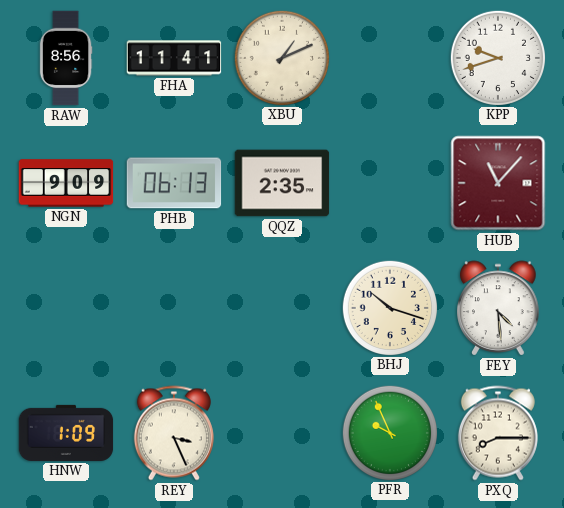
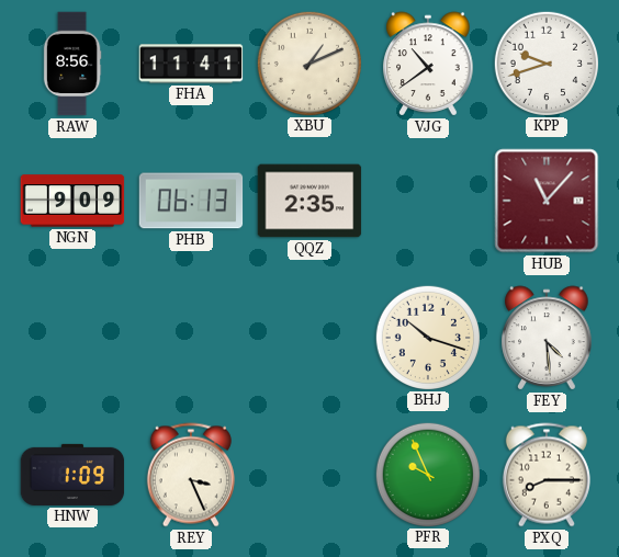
VJG: none -> 10:39 (428, 64)
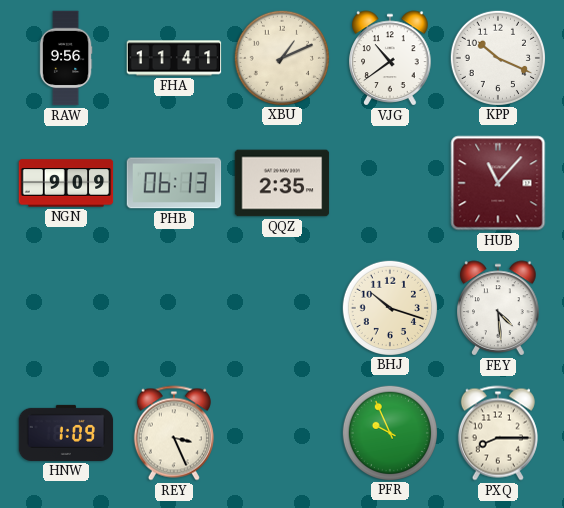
RAW: 8:56 -> 9:56 (66, 58)
KPP: 9:42 -> 10:19 (497, 57)
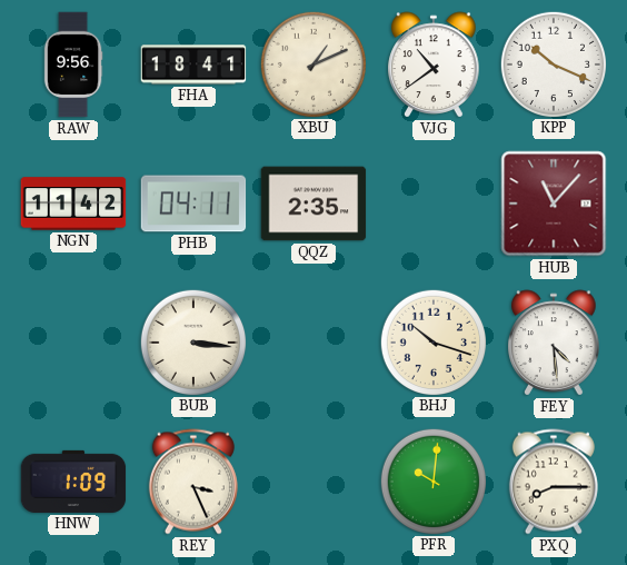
FHA: 11:41 -> 18:41 (193, 65)
NGN: 9:09 -> 11:42 (73, 204)
PHB: 06:13 -> 04:11 (193, 204)
BUB: none -> 3:16 (192, 341)
PFR: 9:56 -> 10:01 (432, 480)
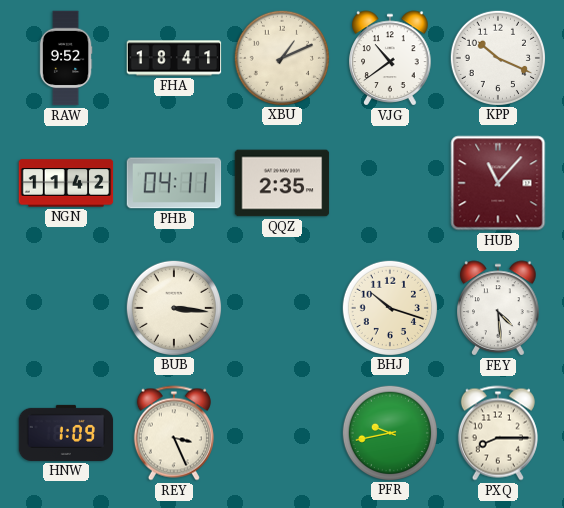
RAW: 9:56 -> 9:52 (66, 58)
PFR: 10:01 -> 9:43 (389, 432)
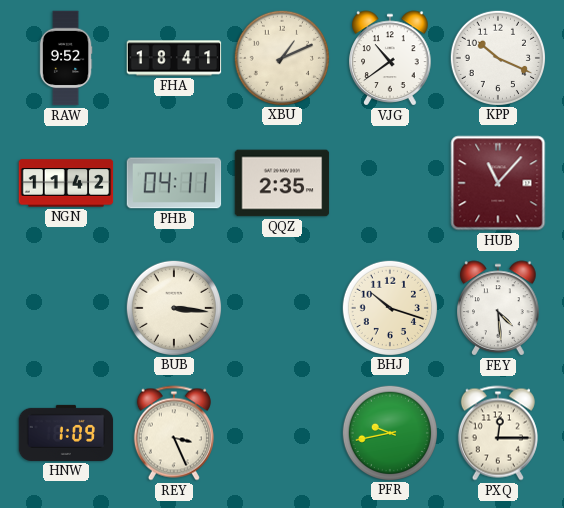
PXQ: 8:15 -> 12:15 (498, 433)
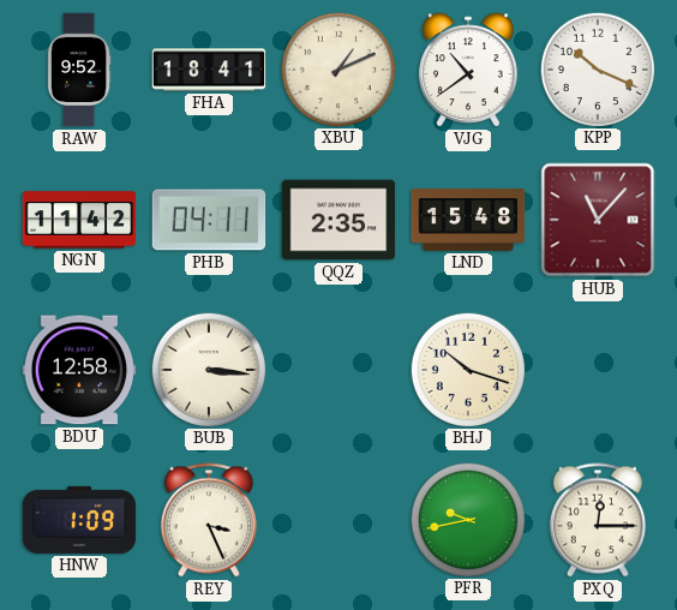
LND: none -> 15:48 (468, 220)
BDU: none -> 12:58 (79, 370)
FEY: 4:29 -> none (498, 308)
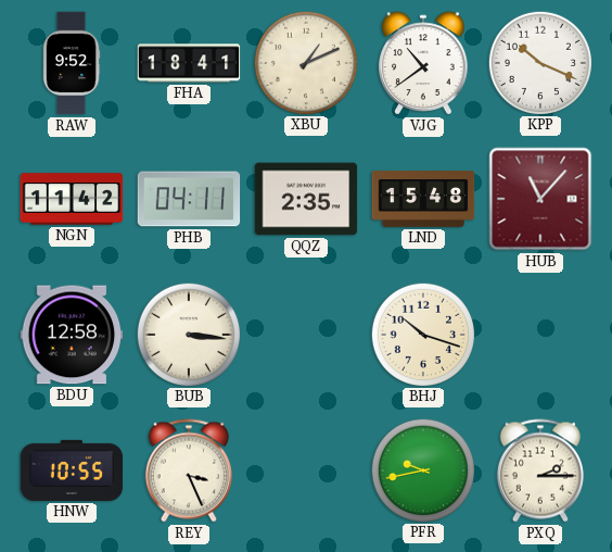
HNW: 1:09 -> 10:55 (72, 471)
PXQ: 12:15 -> 2:15 (540, 471)
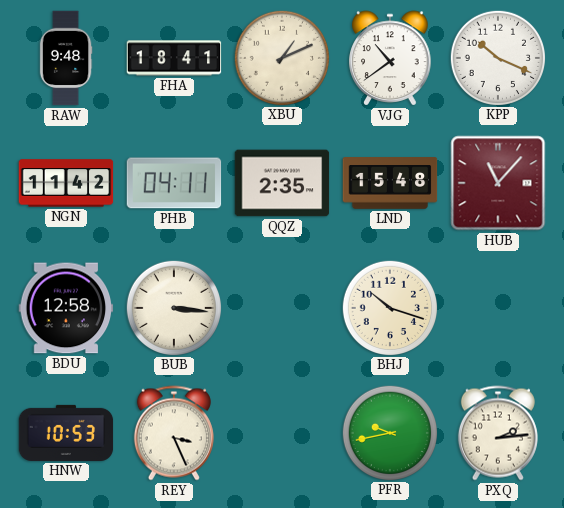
RAW: 9:52 -> 9:48 (66, 58)
HNW: 10:55 -> 10:53 (66, 433)
PXQ: 2:15 -> 2:14 (498, 433)
